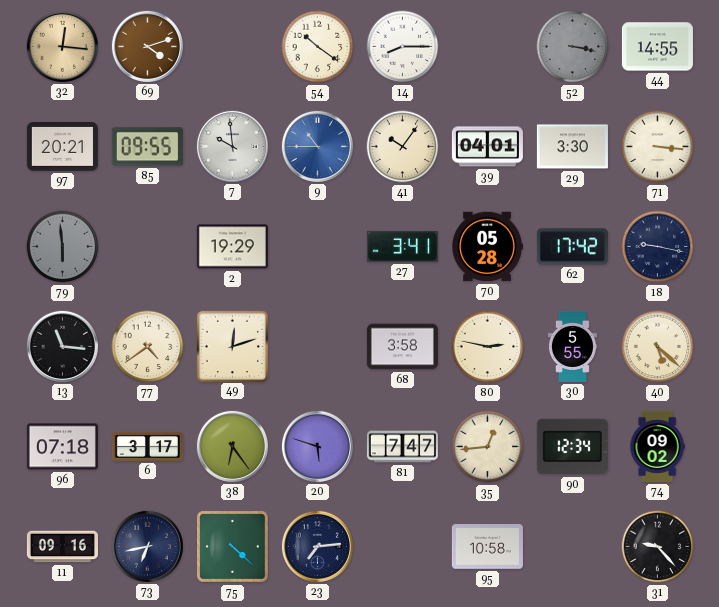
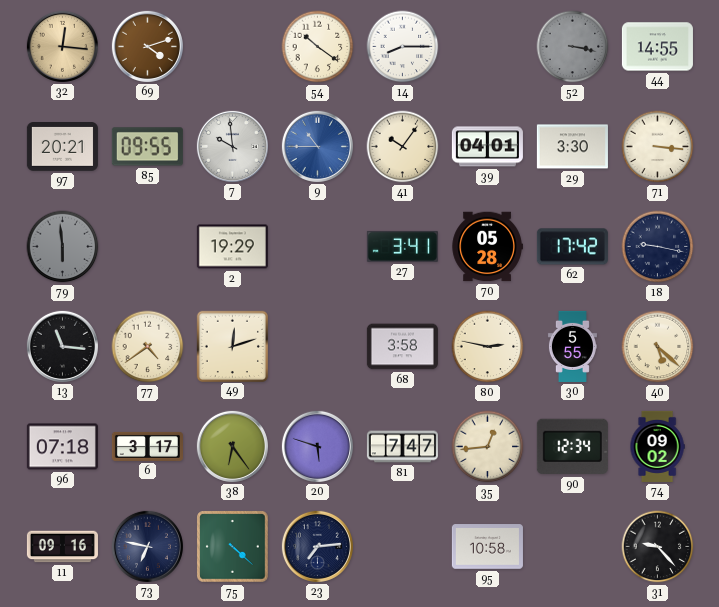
73: 6:43 -> 6:47 (147, 546)
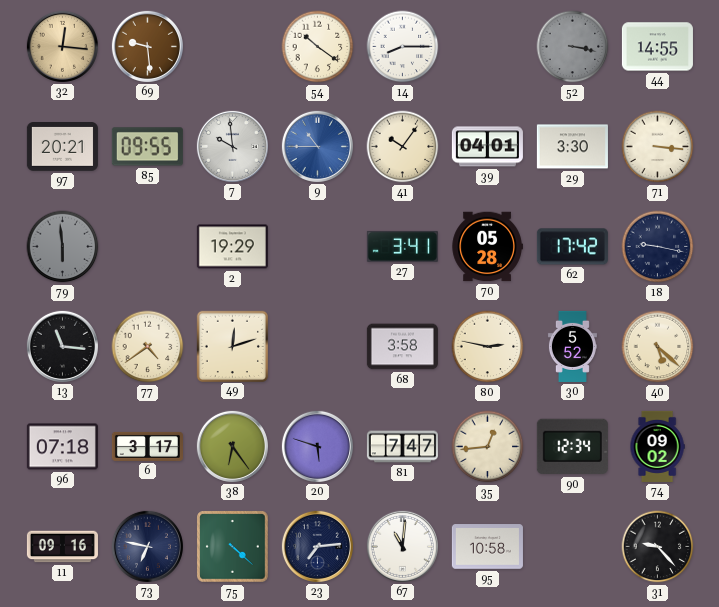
69: 4:12 -> 9:29 (147, 46)
30: 5:55 -> 5:52 (572, 346)
67: none -> 11:01 (402, 546)
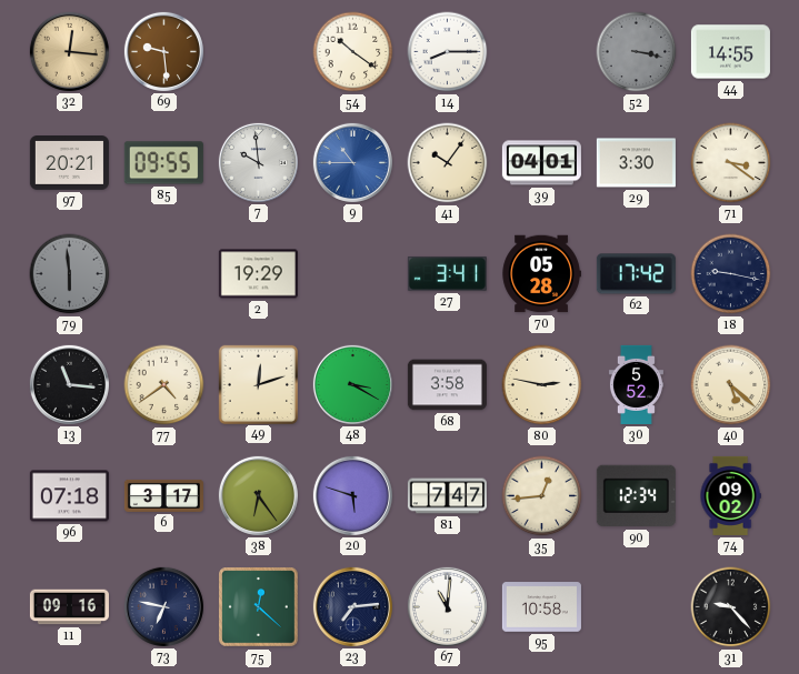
71: 3:16 -> 3:21 (731, 163)
48: none -> 3:20 (352, 384)
75: 4:22 -> 12:22 (259, 607)
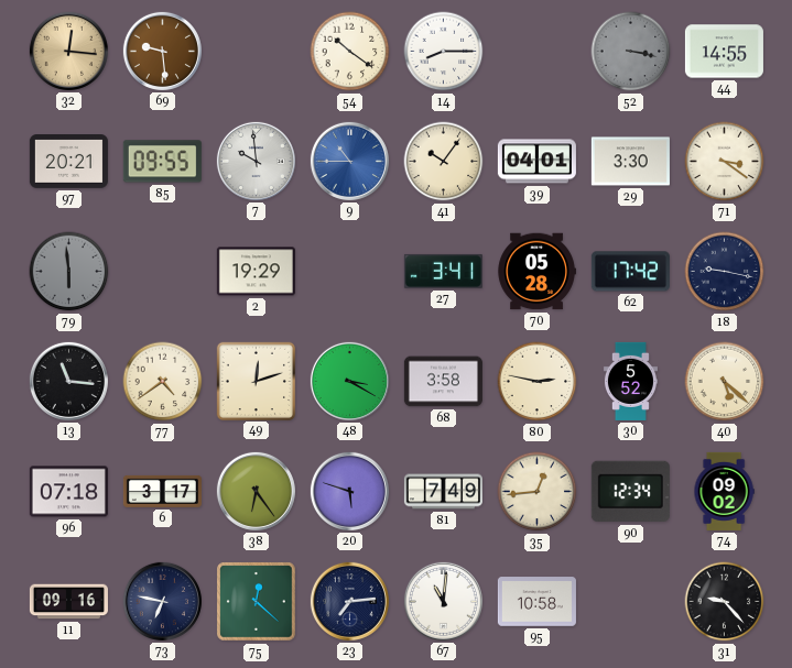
81: 7:47 -> 7:49 (443, 492)
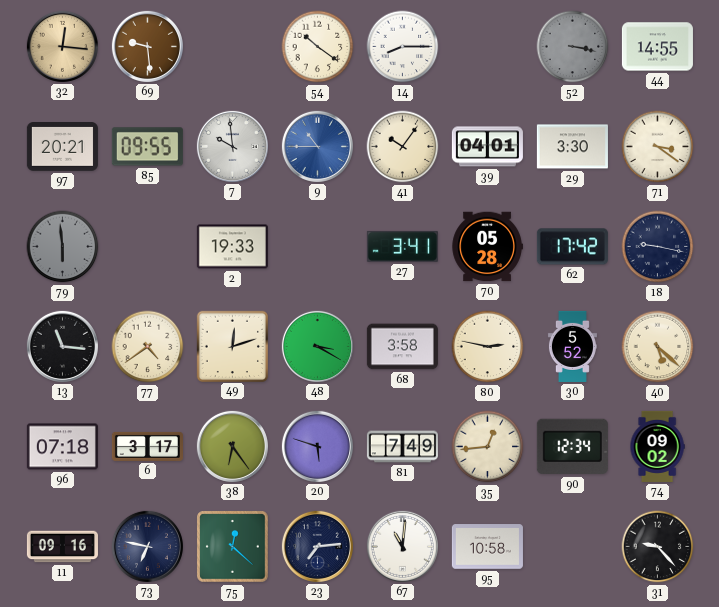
2: 19:29 -> 19:33 (232, 247)
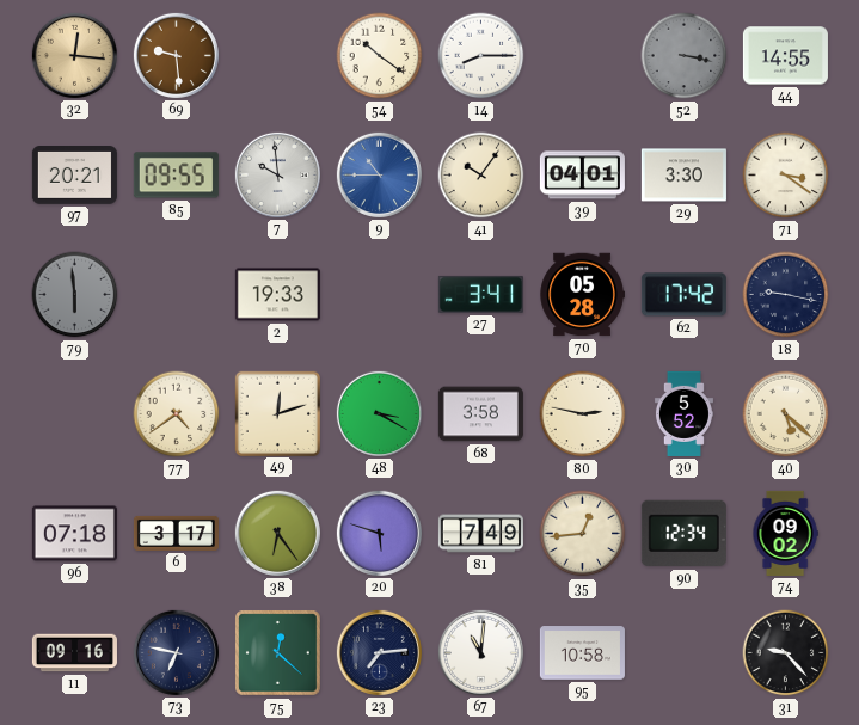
13: 11:16 -> none (62, 346)
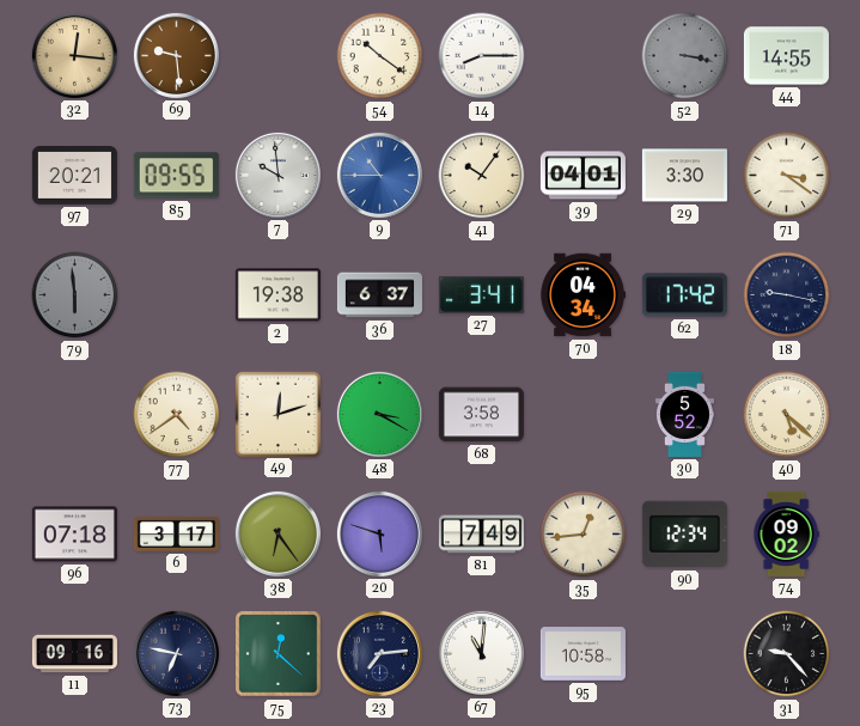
2: 19:33 -> 19:38 (277, 295)
36: none -> 6:37 (379, 295)
70: 05:28 -> 04:34 (583, 295)
80: 2:47 -> none (583, 414)
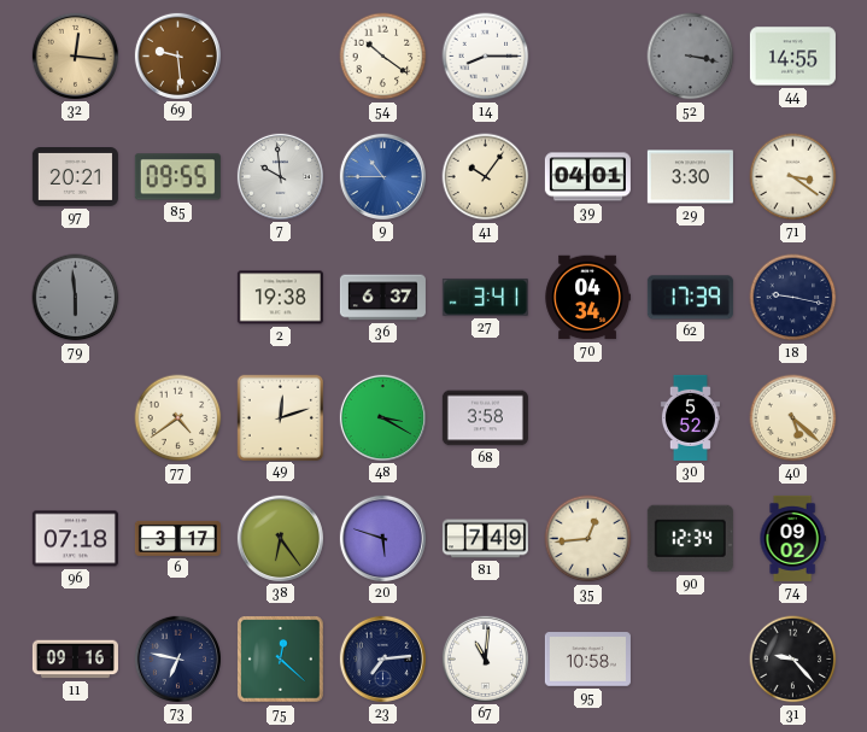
62: 17:42 -> 17:39 (690, 298)
